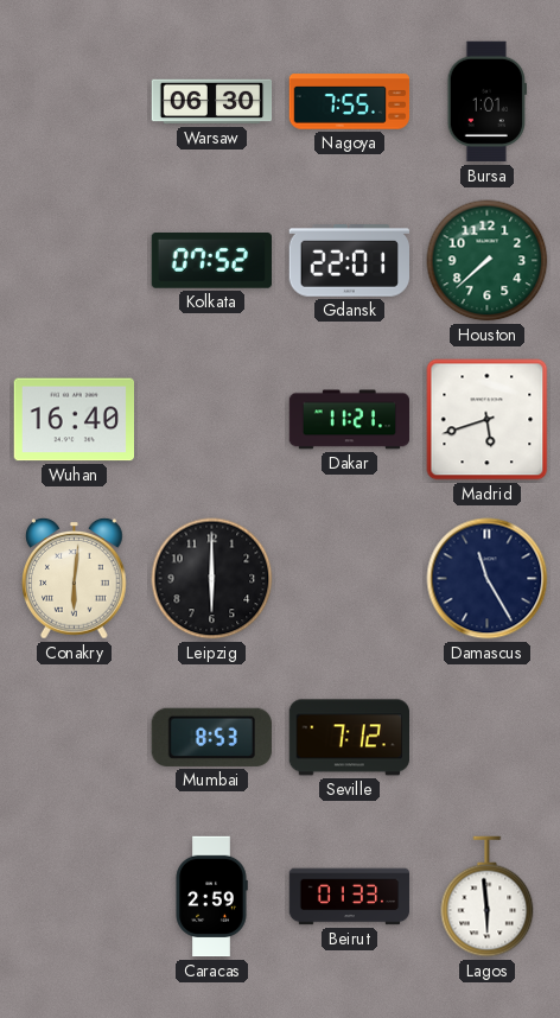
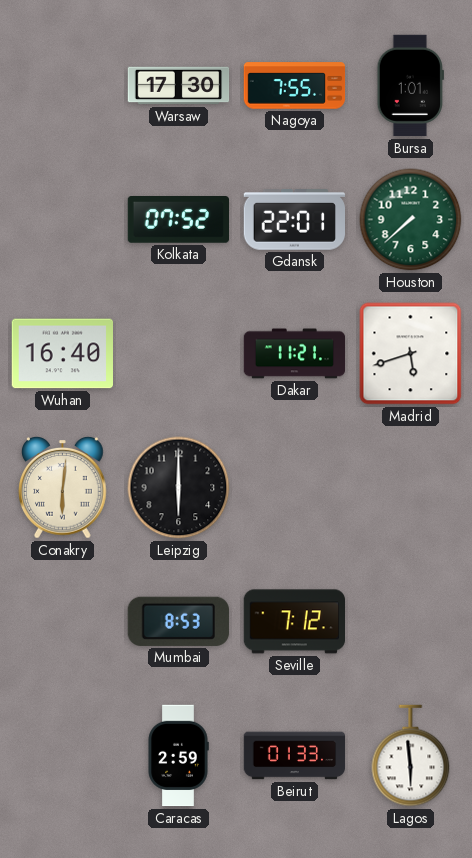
Warsaw: 06:30 -> 17:30 (179, 86)
Damascus: 11:25 -> none (488, 579)
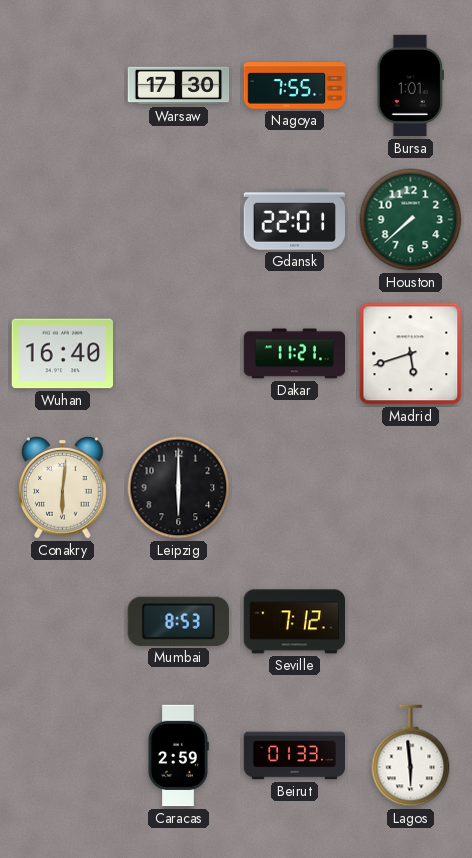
Kolkata: 07:52 -> none (178, 220)
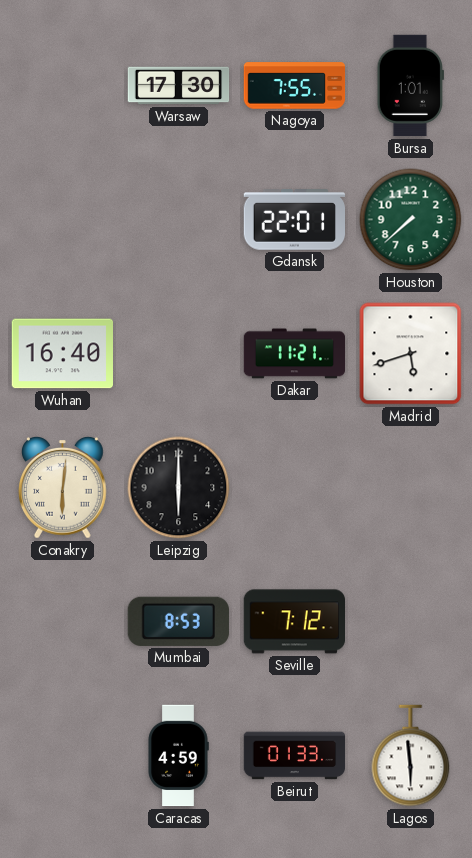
Caracas: 2:59 -> 4:59 (178, 756)
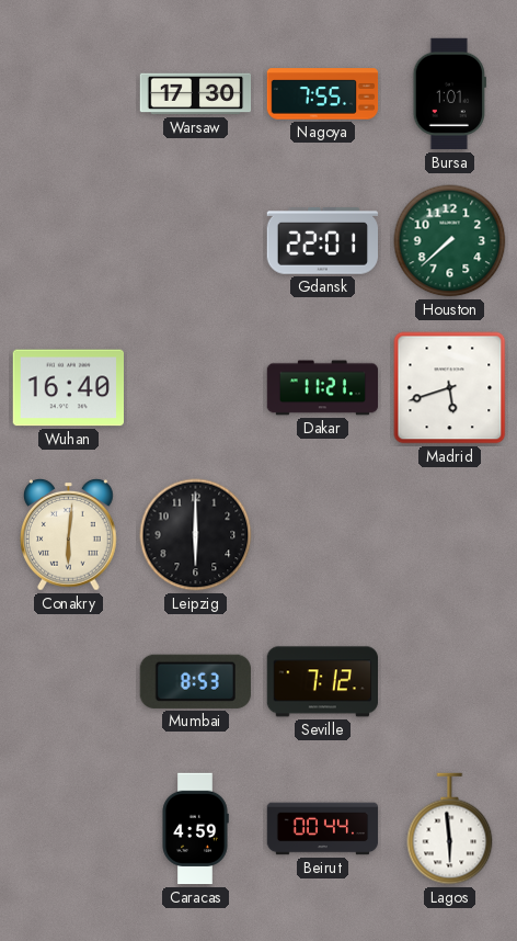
Beirut: 01:33 -> 00:44 (323, 829)
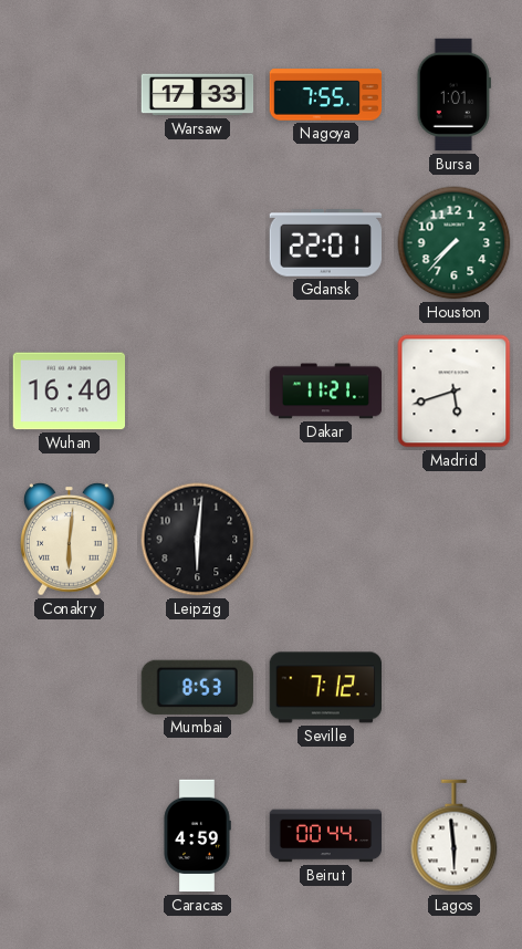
Warsaw: 17:30 -> 17:33 (198, 95)
Houston: 7:38 -> 7:37 (455, 243)
Leipzig: 6:00 -> 6:01 (198, 540)
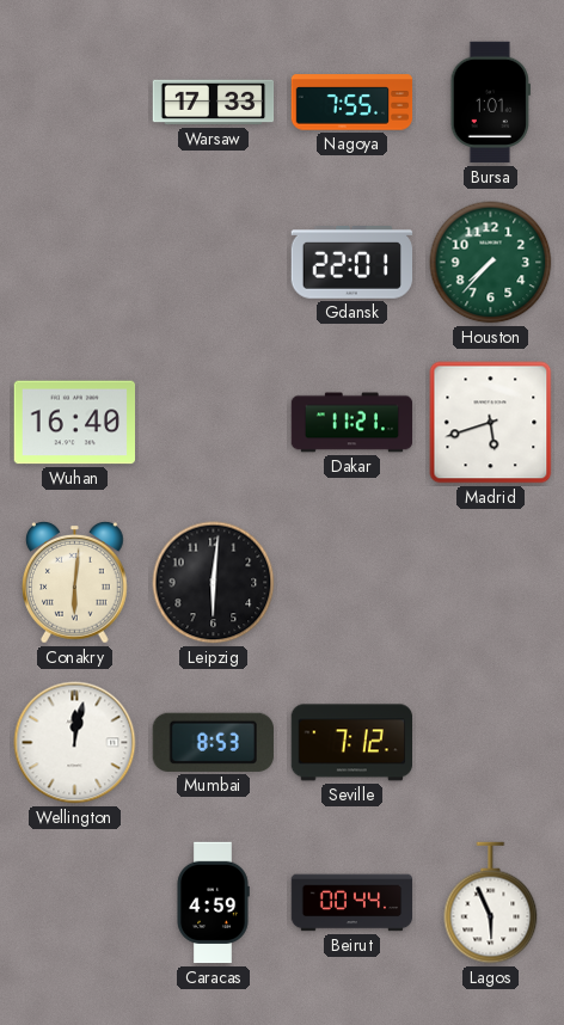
Wellington: none -> 12:02 (75, 743)
Lagos: 5:59 -> 5:56 (491, 903)
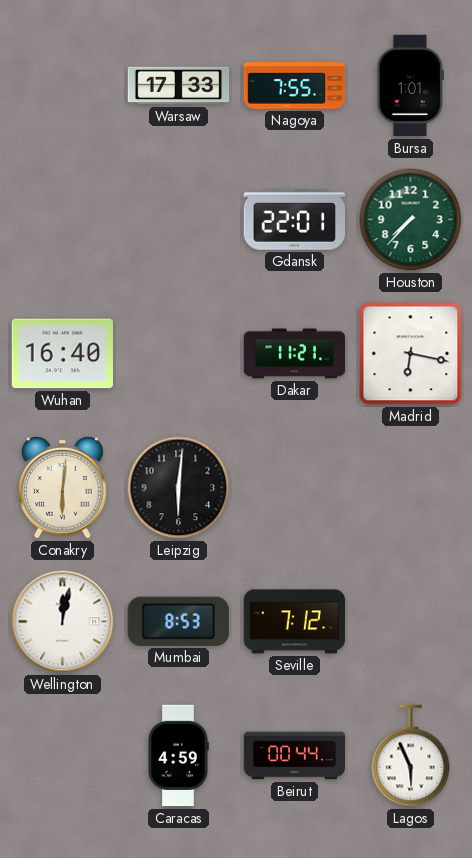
Madrid: 5:42 -> 6:17 (411, 354)
